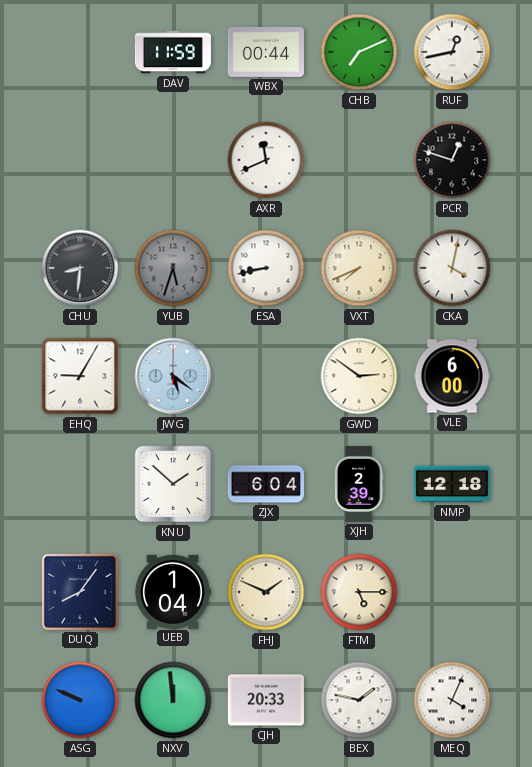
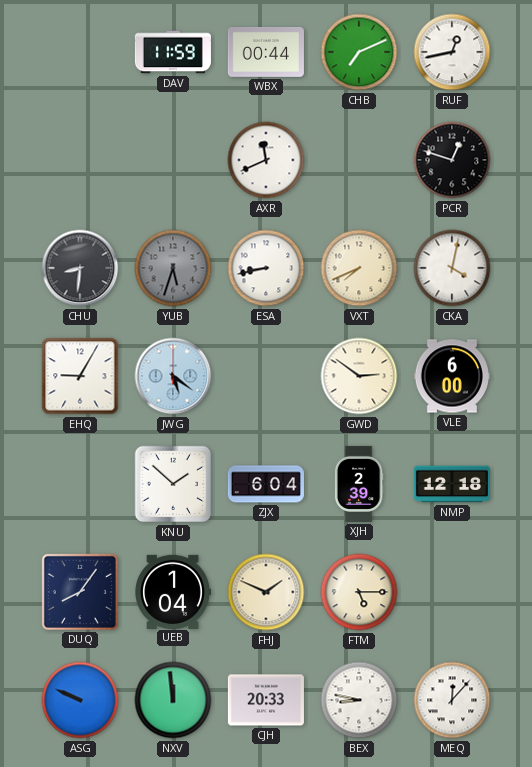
BEX: 1:47 -> 8:47 (359, 700)
MEQ: 4:04 -> 12:07 (452, 700)
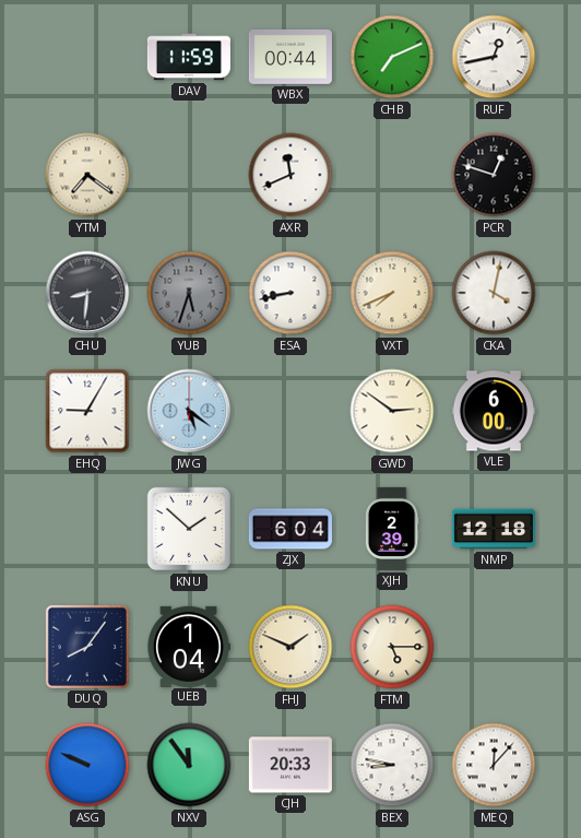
YTM: none -> 7:21 (87, 175)
NXV: 11:59 -> 11:54 (189, 765)
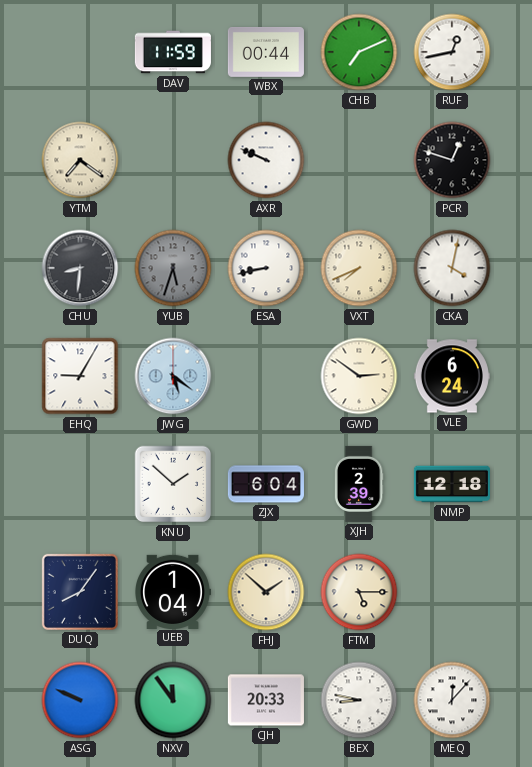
AXR: 11:41 -> 9:49 (266, 160)
VLE: 6:00 -> 6:24 (452, 376)
FHJ: 1:49 -> 1:52 (266, 592)
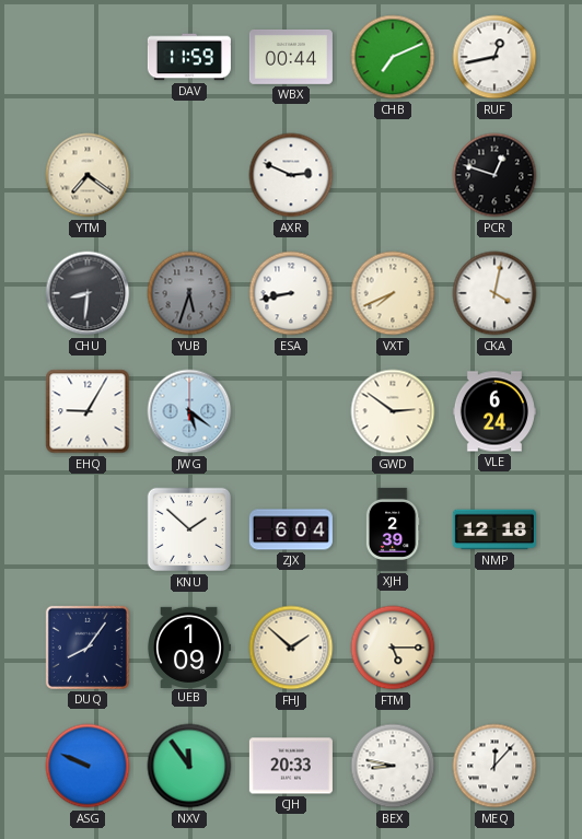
AXR: 9:49 -> 2:49 (291, 175)
UEB: 1:04 -> 1:09 (189, 646)
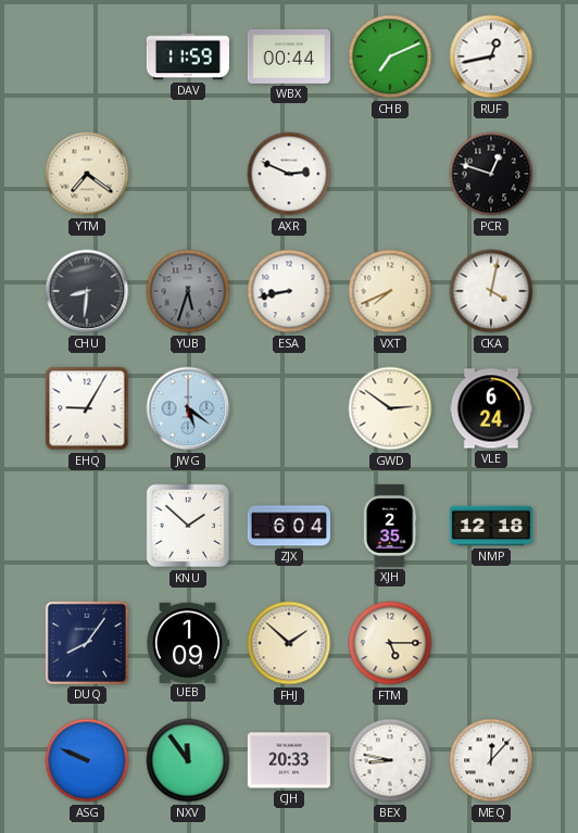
XJH: 2:39 -> 2:35 (390, 526)
